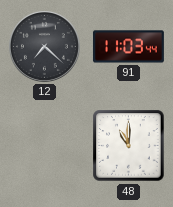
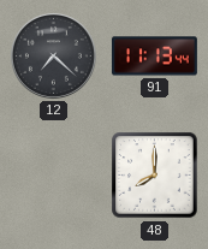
91: 11:03 -> 11:13 (154, 57)
48: 11:00 -> 8:00 (155, 176)
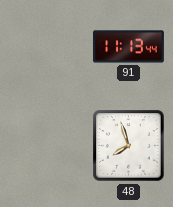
12: 7:22 -> none (53, 55)
48: 8:00 -> 7:57 (129, 146)
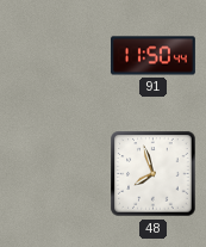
91: 11:13 -> 11:50 (152, 56)
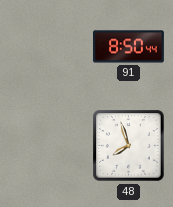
91: 11:50 -> 8:50 (128, 47)
